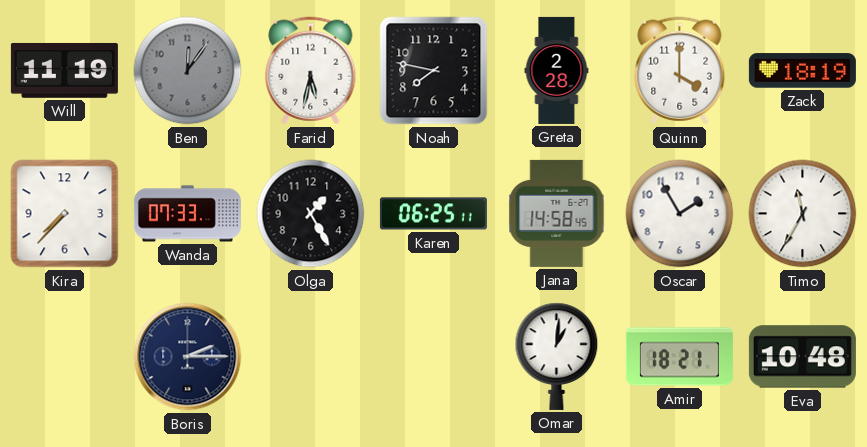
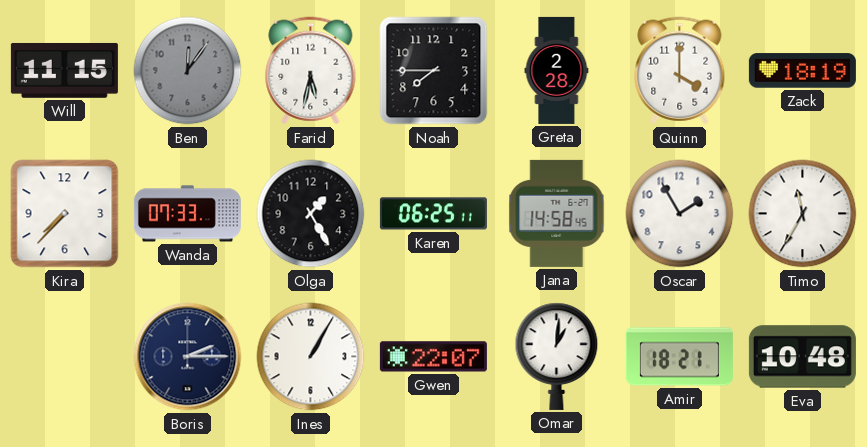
Will: 11:19 -> 11:15 (64, 70)
Noah: 7:47 -> 7:45 (434, 71)
Ines: none -> 1:05 (311, 357)
Gwen: none -> 22:07 (433, 357)
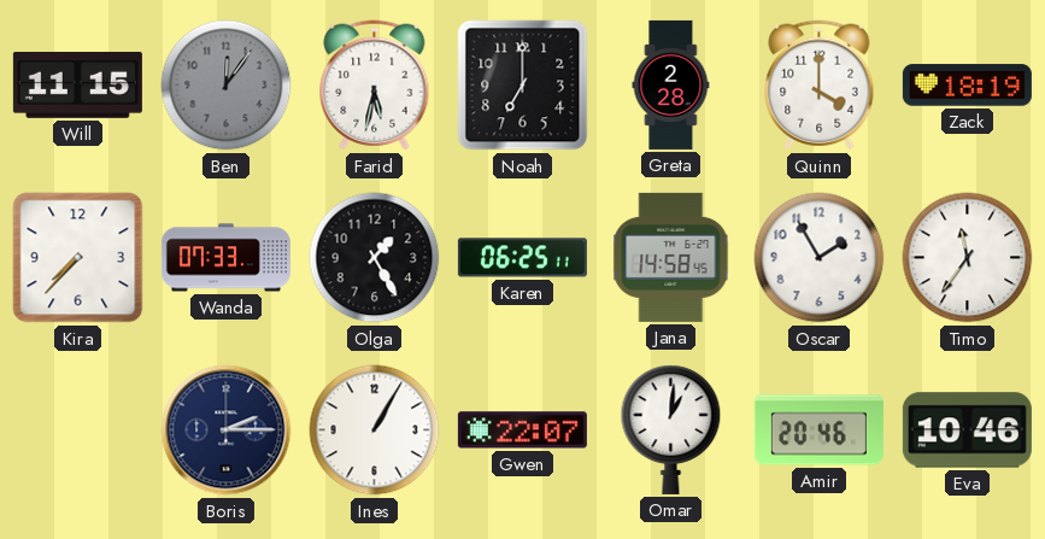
Noah: 7:45 -> 7:00 (523, 86)
Timo: 11:35 -> 11:36 (968, 258)
Amir: 18:21 -> 20:46 (818, 430)
Eva: 10:48 -> 10:46 (967, 430)
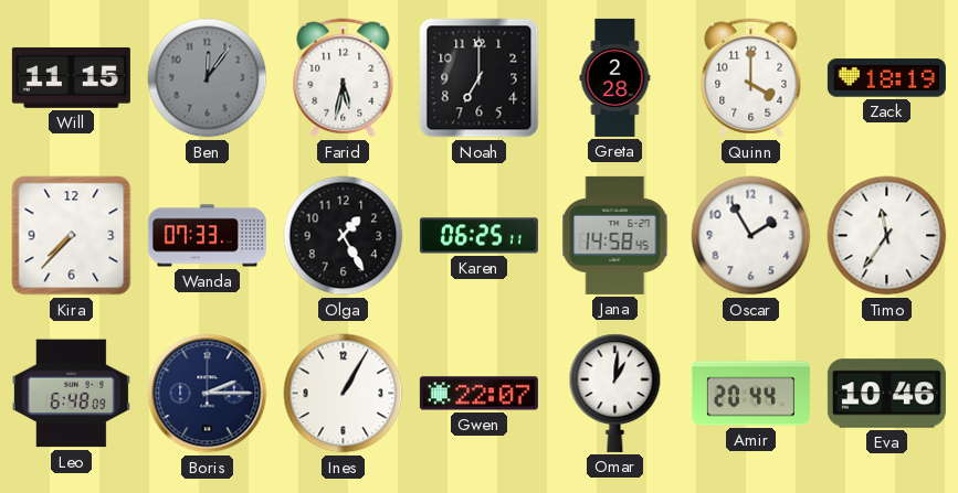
Leo: none -> 6:48 (71, 394)
Amir: 20:46 -> 20:44 (750, 394)
